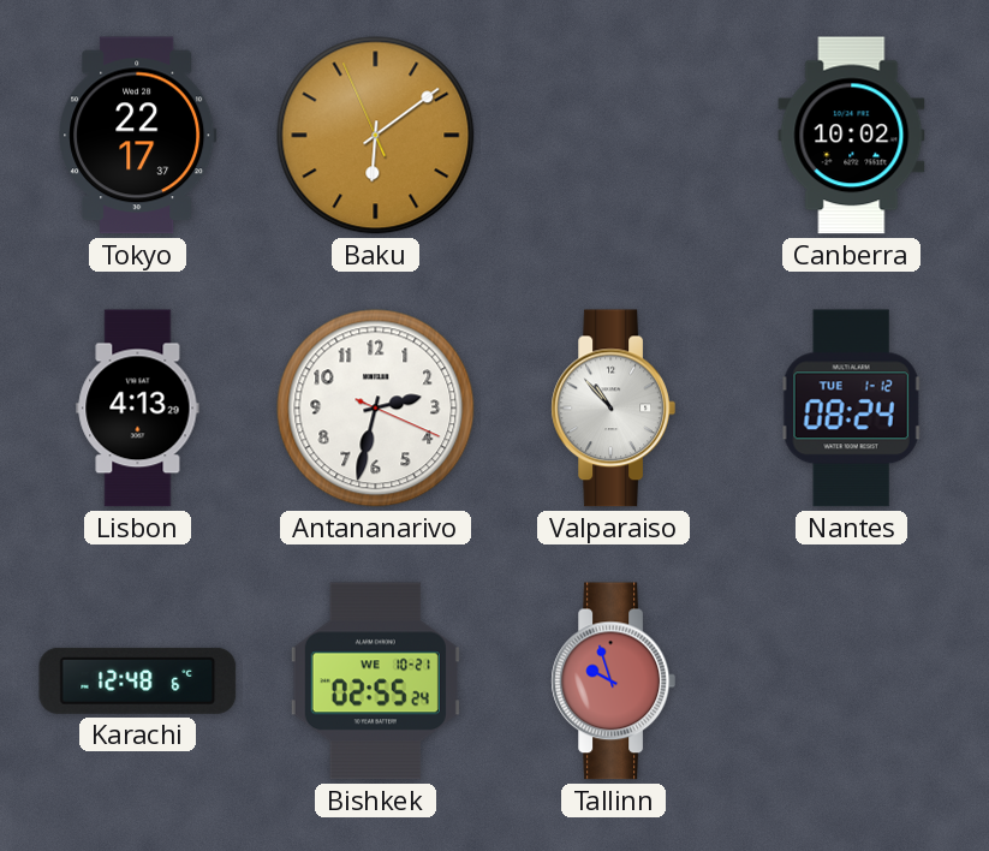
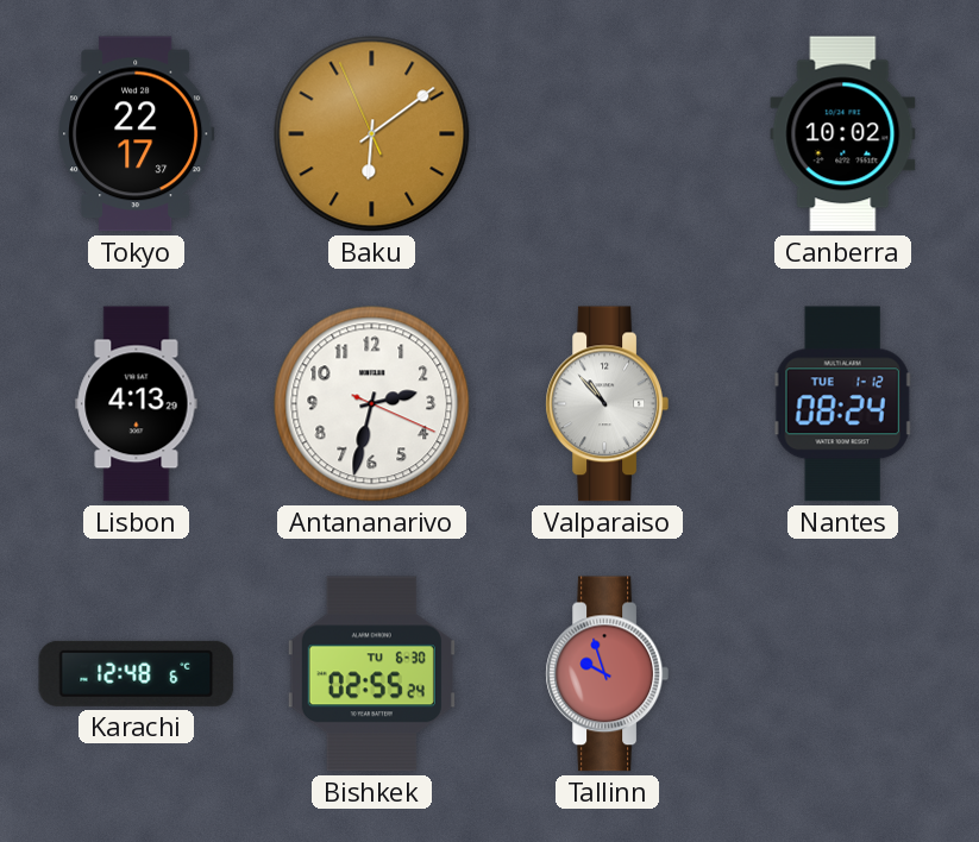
Bishkek date: WE 10-21 -> TU 6-30 (371, 674)
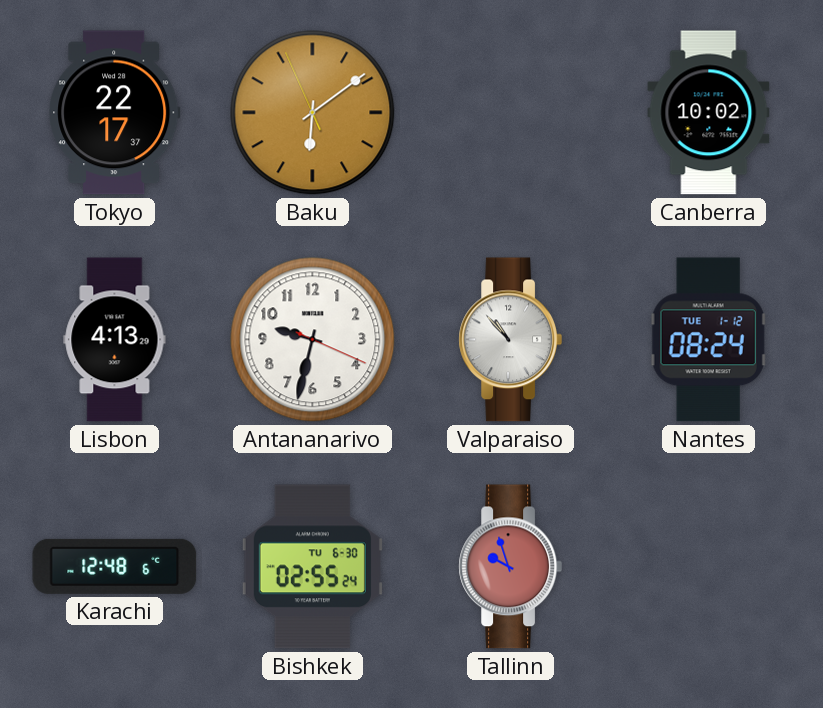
Antananarivo: 2:32 -> 9:32 (313, 340)
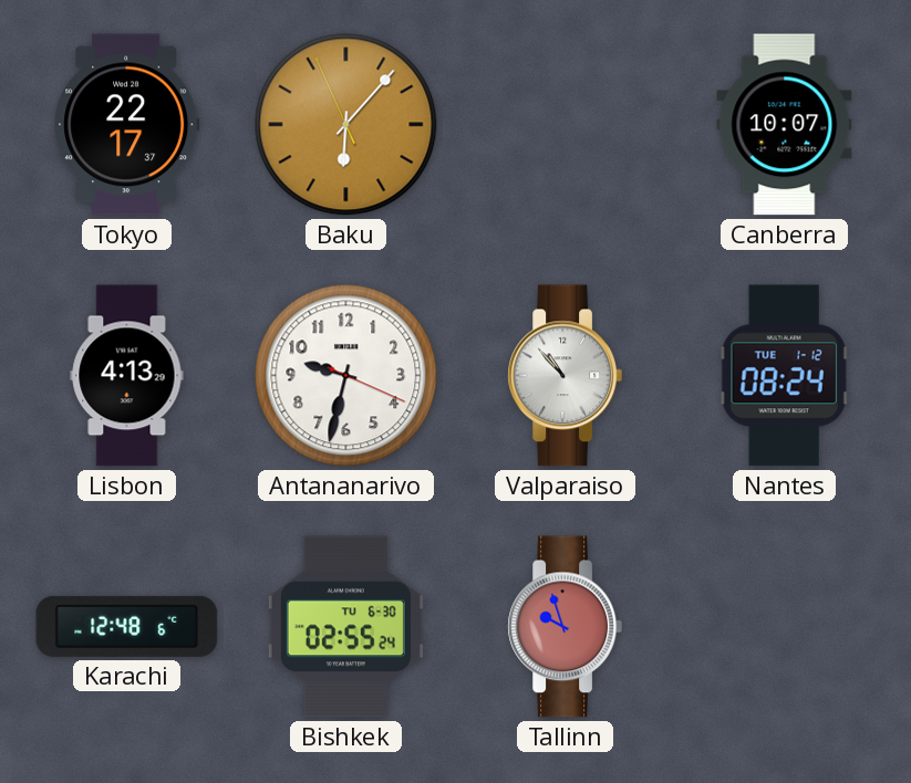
Baku: 6:08 -> 6:06 (346, 125)
Canberra: 10:02 -> 10:07 (785, 125)
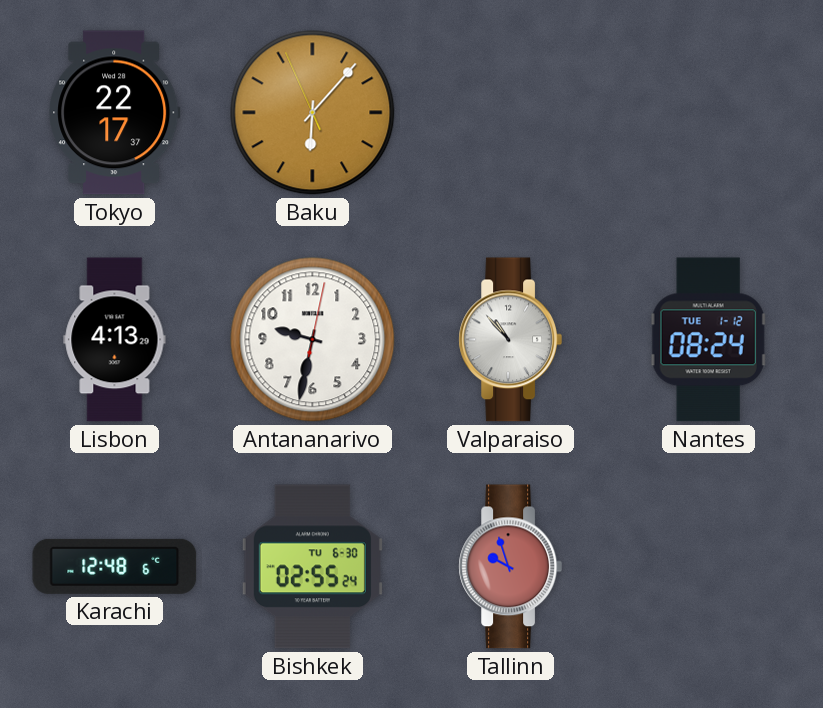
Canberra: 10:07 -> none (785, 125)
Antananarivo: 9:32:19 -> 9:32:02 (313, 340)
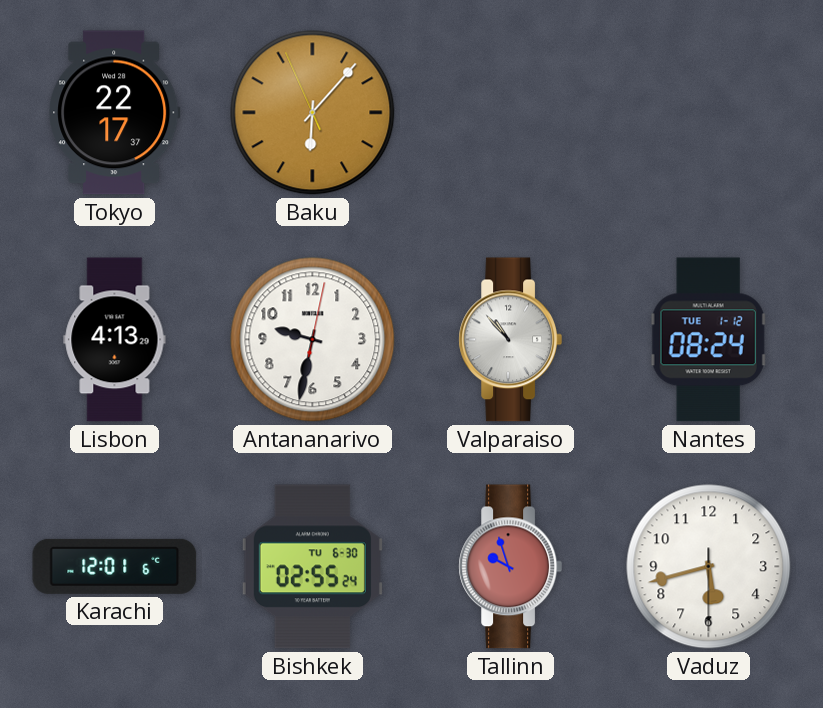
Karachi: 12:48 -> 12:01 (115, 566)
Vaduz: none -> 5:42 (709, 567)
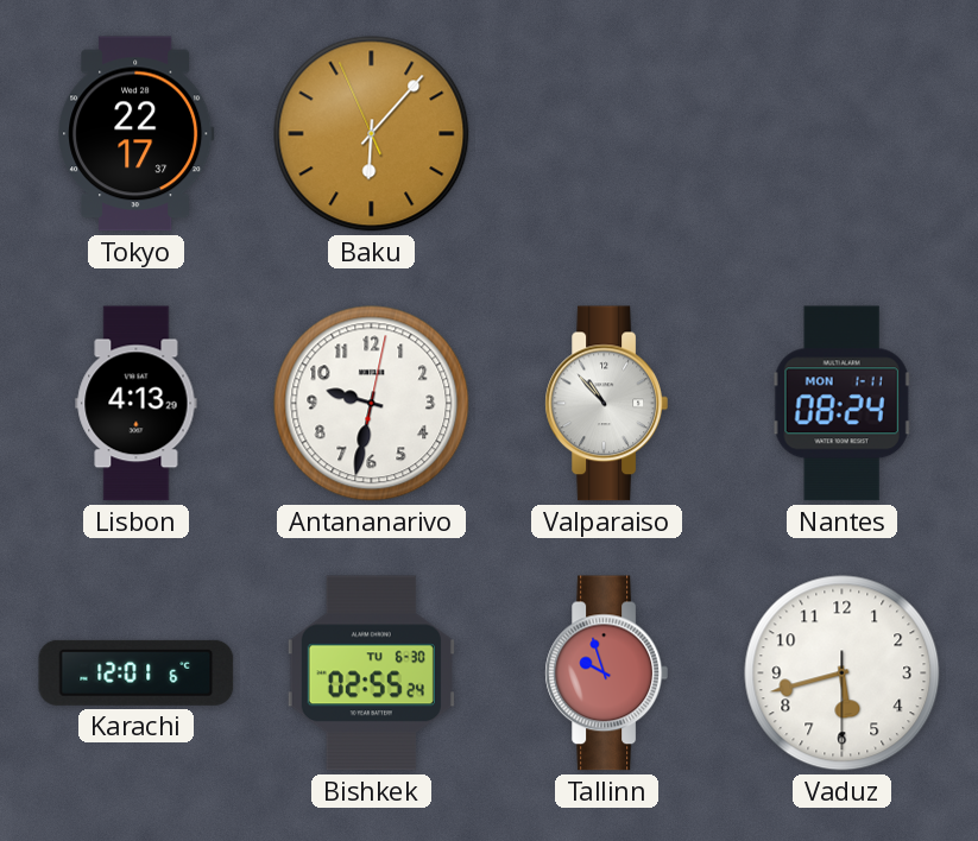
Nantes date: TUE 1-12 -> MON 1-11 (843, 404)
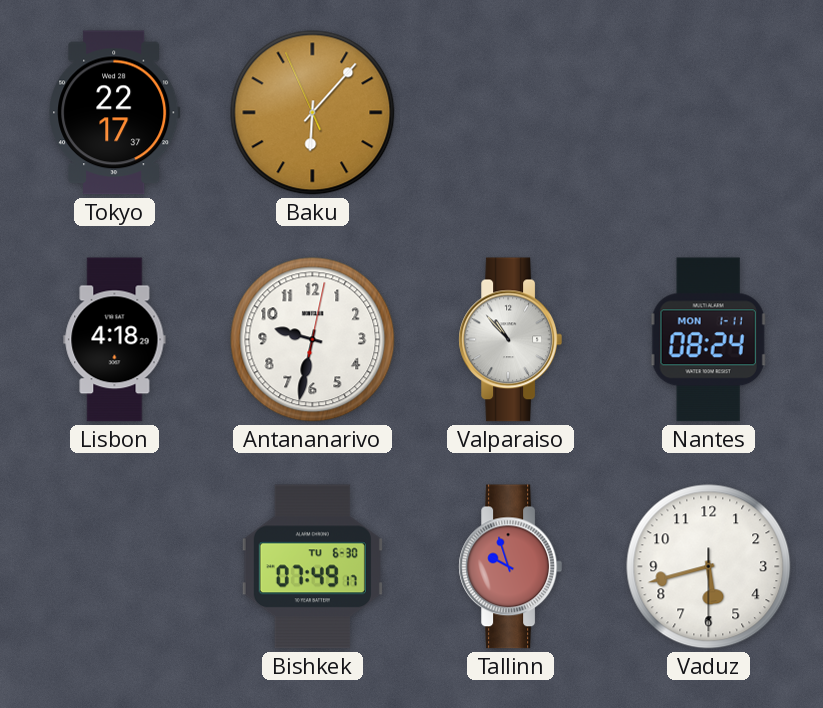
Lisbon: 4:13 -> 4:18 (115, 340)
Karachi: 12:01 -> none (137, 672)
Bishkek: 02:55 -> 07:49 (312, 567)
